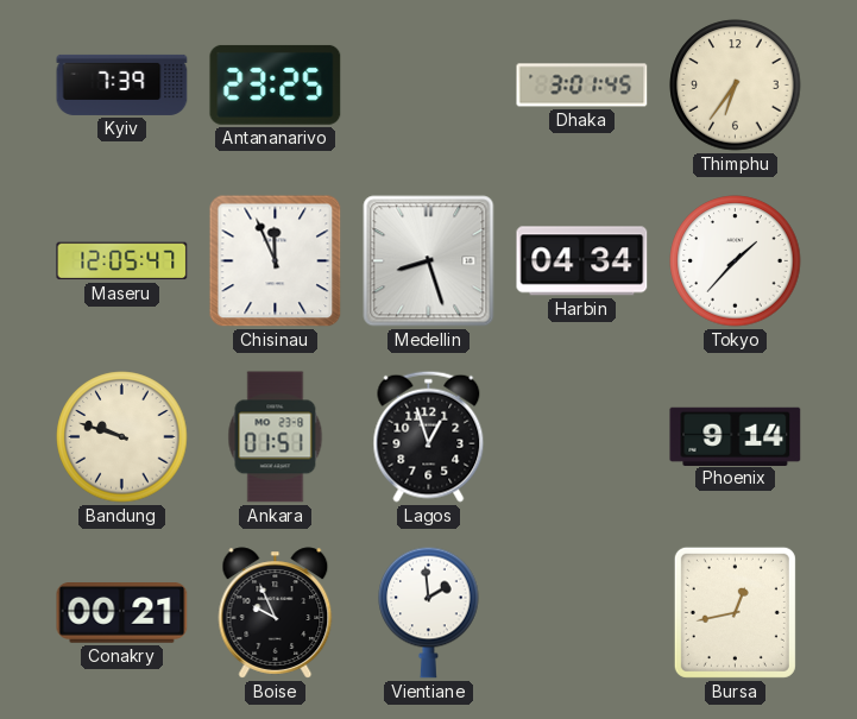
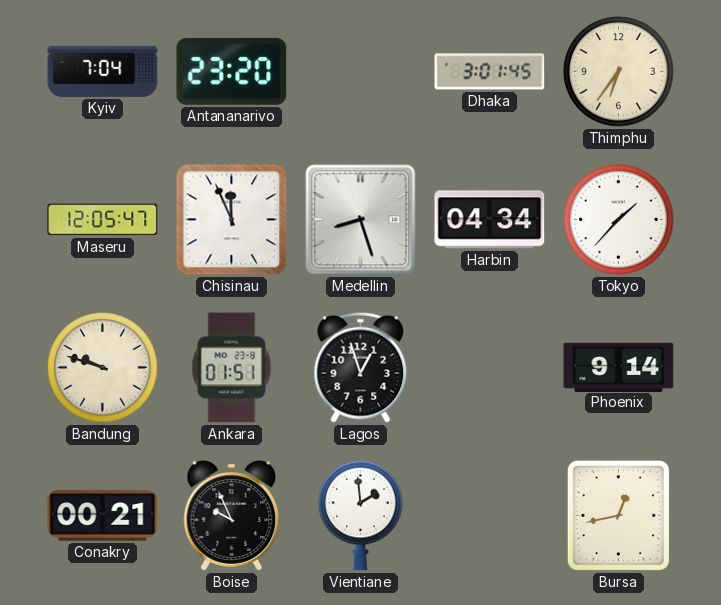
Kyiv: 7:39 -> 7:04 (103, 71)
Antananarivo: 23:25 -> 23:20 (232, 71)
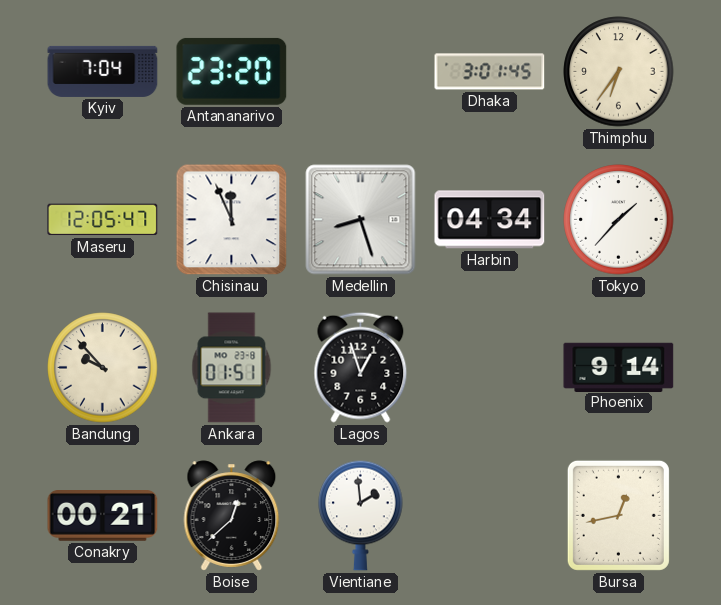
Bandung: 9:48 -> 9:53 (103, 368)
Boise: 9:56 -> 12:38 (232, 516)
